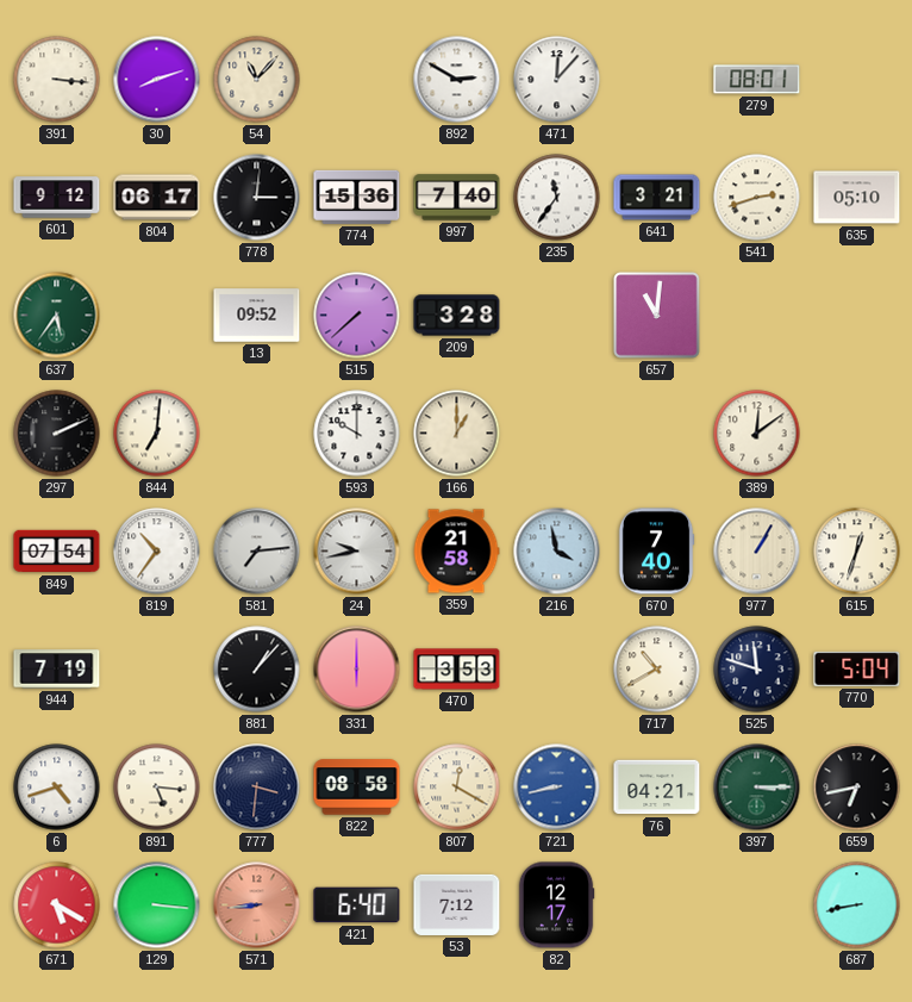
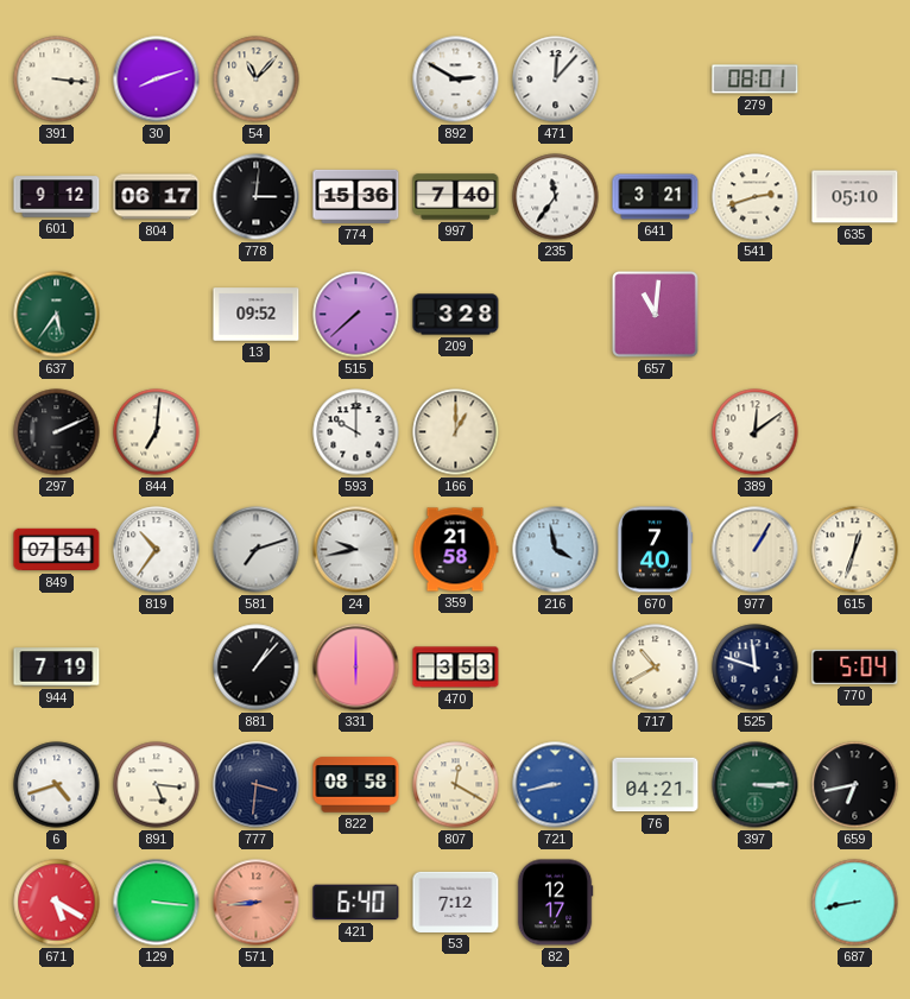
581: 7:14 -> 7:12 (257, 550)
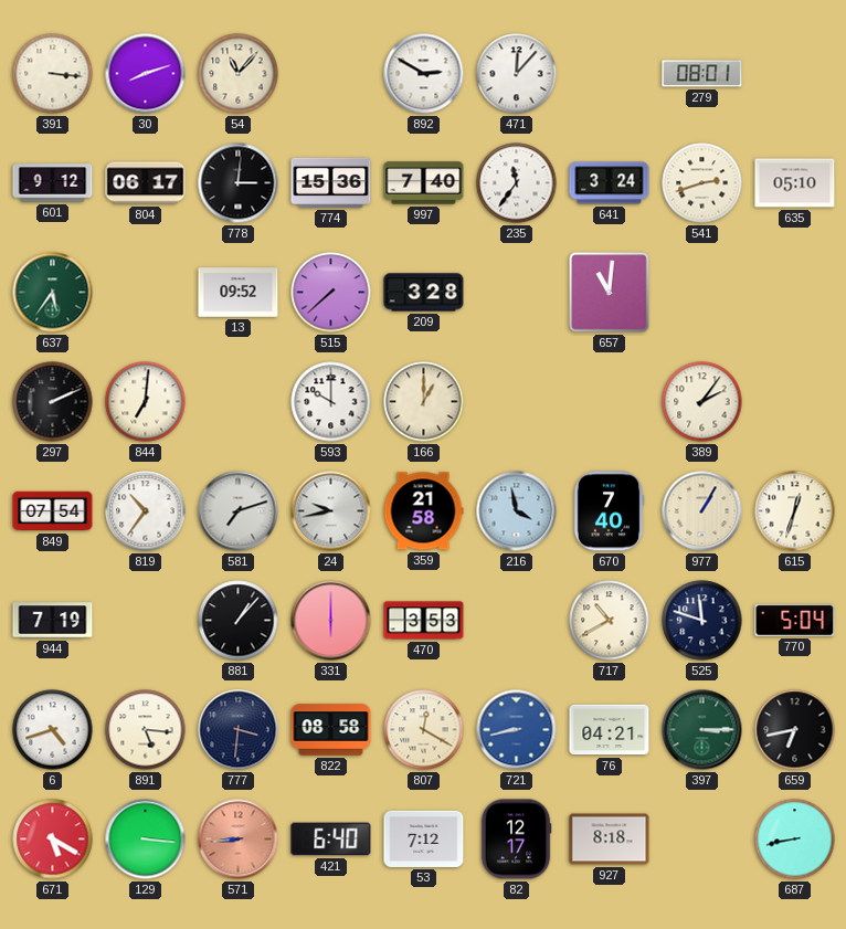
641: 3:21 -> 3:24 (610, 183)
389: 12:09 -> 2:06 (702, 402)
927: none -> 8:18 (610, 840)
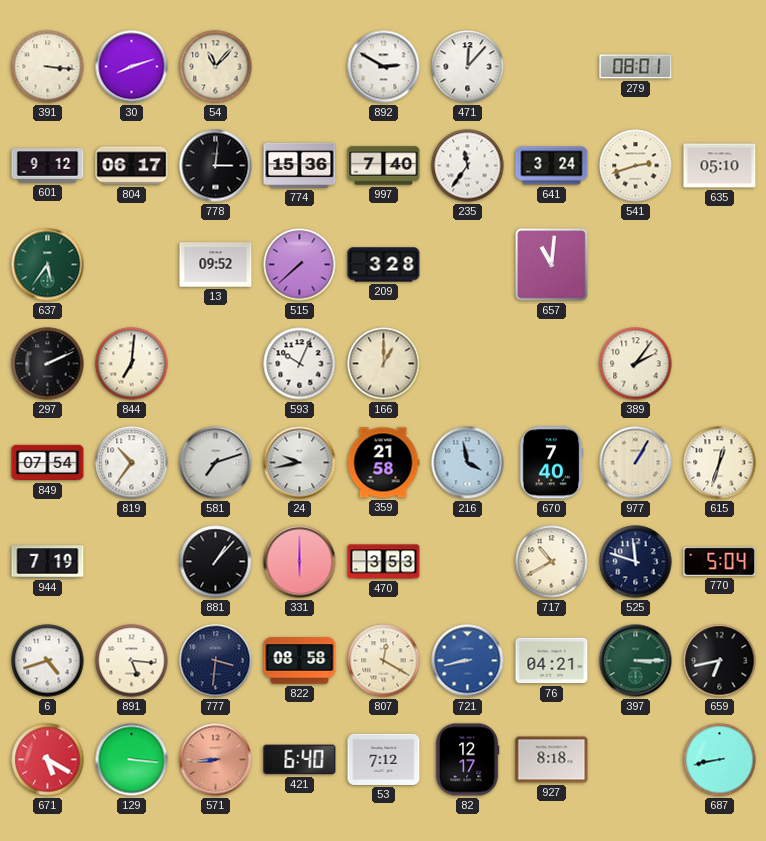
593: 10:00 -> 10:04 (300, 364)
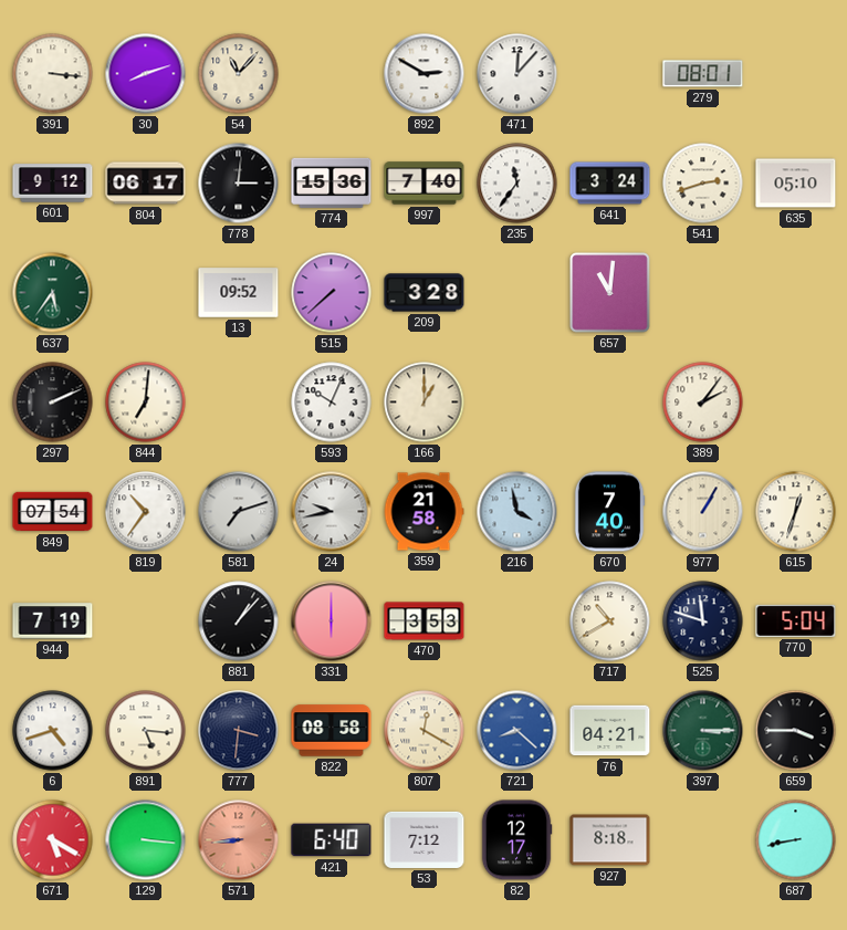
721: 8:43 -> 8:22 (517, 731)
659: 6:43 -> 3:45 (796, 731)
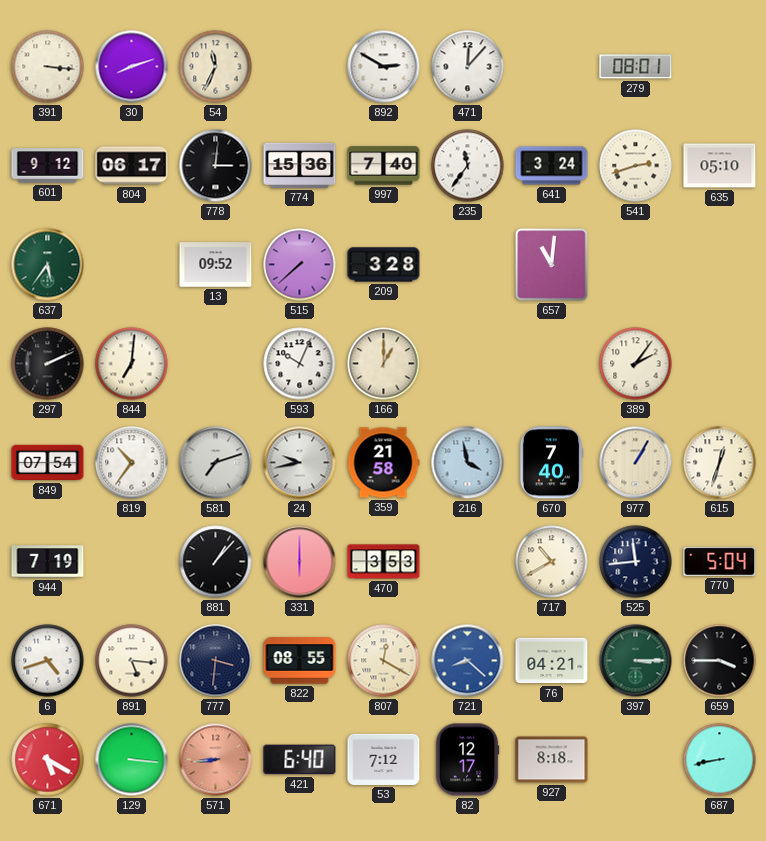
54: 11:07 -> 11:34 (216, 67)
525: 11:48 -> 11:44 (636, 562)
822: 08:58 -> 08:55 (300, 661)
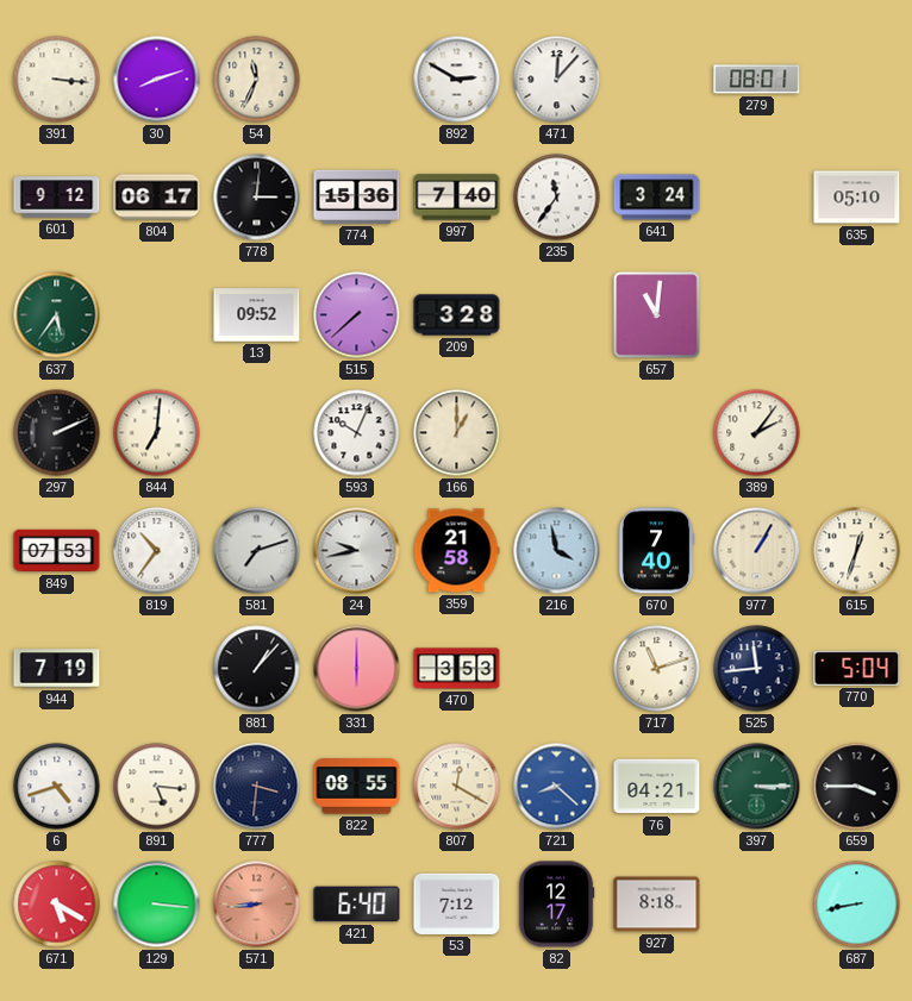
541: 2:42 -> none (636, 166)
849: 07:54 -> 07:53 (57, 551)
717: 10:40 -> 11:12 (657, 669)
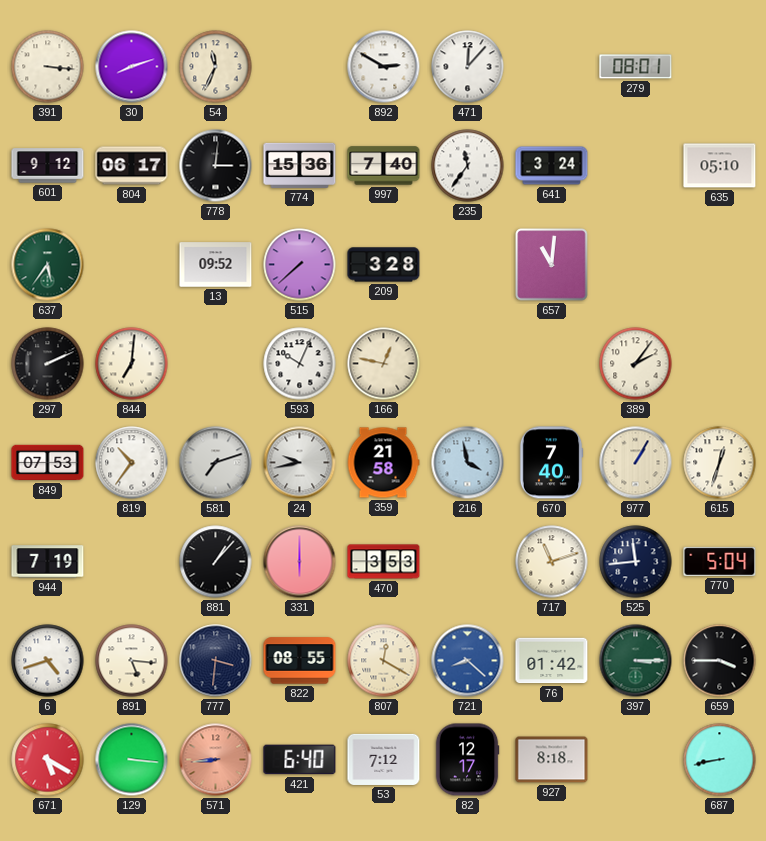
166: 1:00 -> 12:47 (384, 364)
76: 04:21 -> 01:42 (552, 661)
